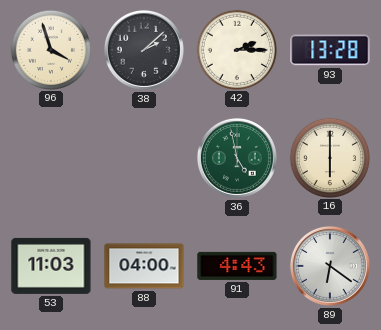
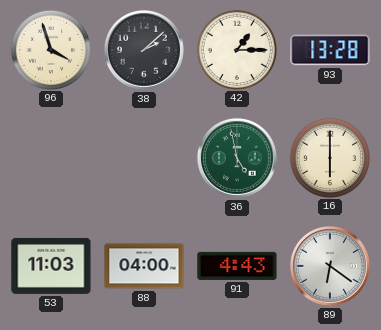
42: 2:15 -> 1:15 (236, 49)
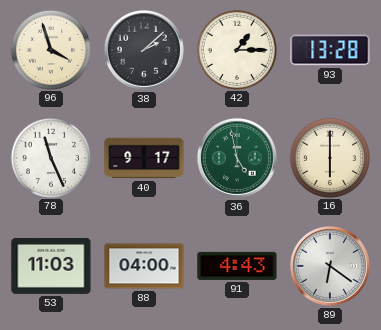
78: none -> 11:26 (50, 157)
40: none -> 9:17 (144, 158)
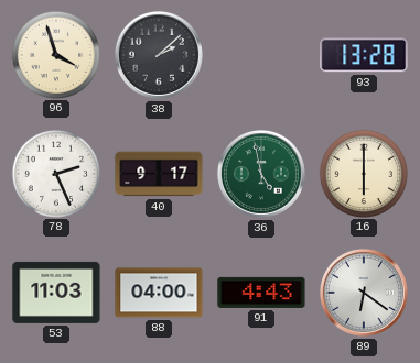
42: 1:15 -> none (236, 49)
78: 11:26 -> 2:26 (55, 173)
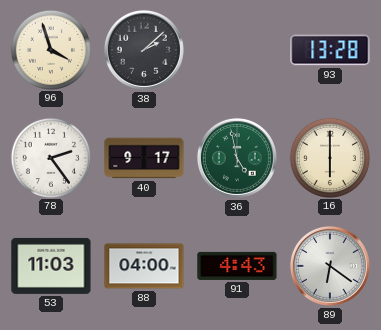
78: 2:26 -> 2:24 (50, 157)
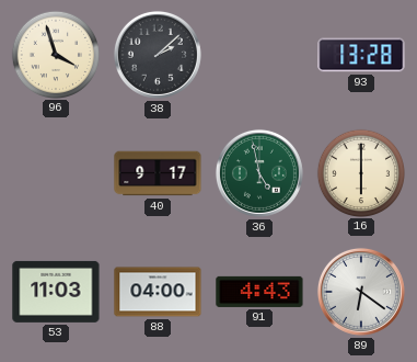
78: 2:24 -> none (50, 157)
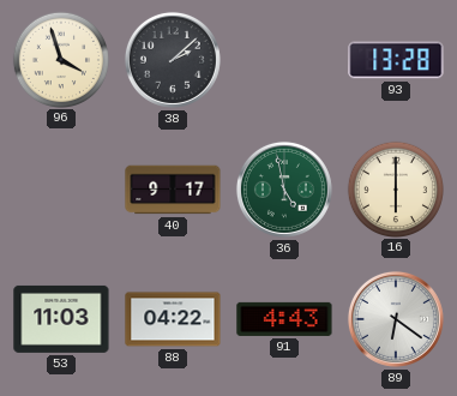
88: 04:00 -> 04:22 (173, 319)
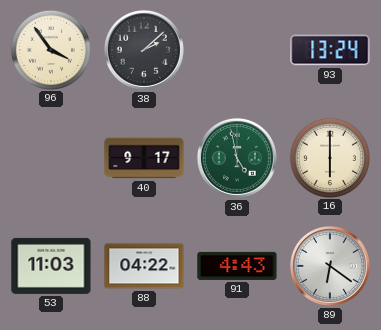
96: 3:57 -> 3:54 (50, 49)
93: 13:28 -> 13:24 (330, 50)
